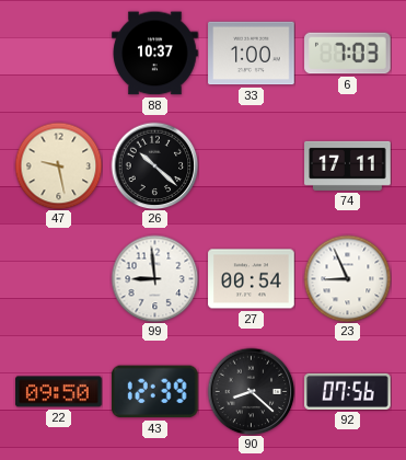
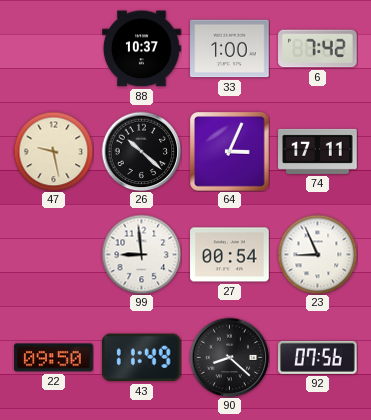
6: 7:03 -> 7:42 (318, 49)
64: none -> 3:04 (230, 152)
43: 12:39 -> 11:49 (141, 358)
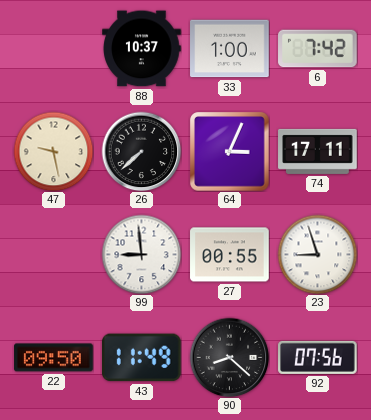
26: 10:22 -> 7:38 (141, 151)
27: 00:54 -> 00:55 (230, 255)
23: 8:56 -> 8:57 (317, 254)
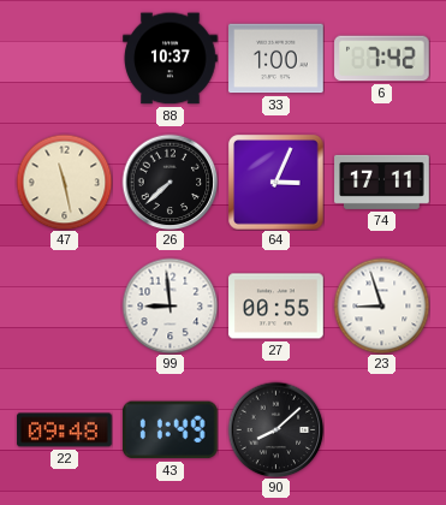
47: 9:28 -> 11:28 (64, 182)
22: 09:50 -> 09:48 (65, 430)
90: 8:22 -> 8:08 (275, 429)
92: 07:56 -> none (318, 357)
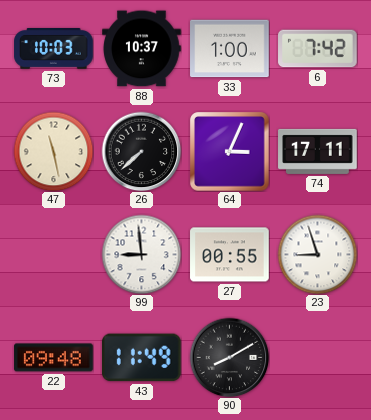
73: none -> 10:03 (54, 49)
90: 8:08 -> 8:10 (229, 357)
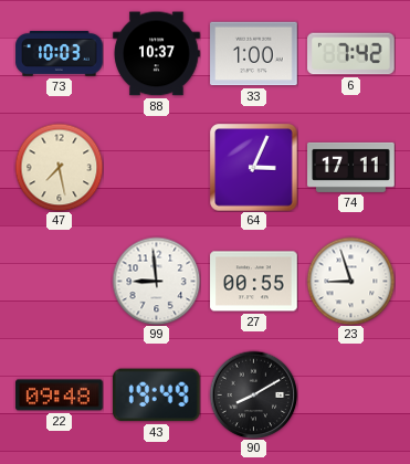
47: 11:28 -> 7:28 (59, 167)
26: 7:38 -> none (141, 151)
43: 11:49 -> 19:49 (156, 396)
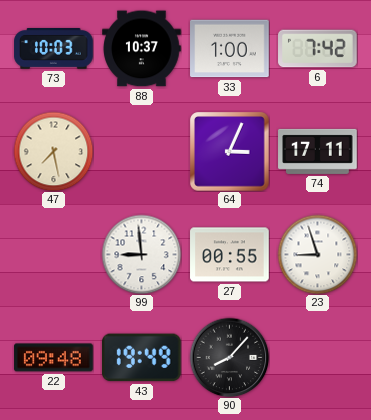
90: 8:10 -> 8:07 (229, 357)
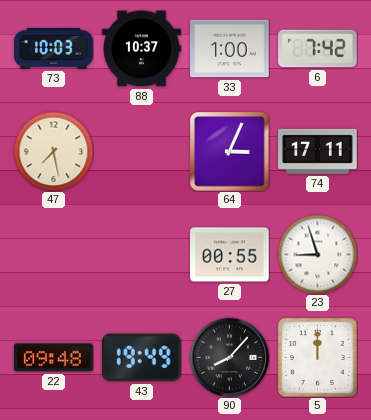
99: 8:59 -> none (141, 254)
5: none -> 12:00 (317, 357)
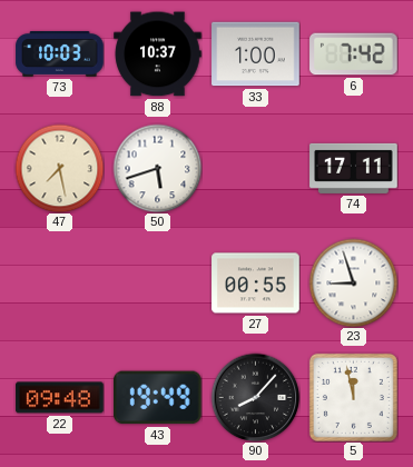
50: none -> 5:42 (157, 168)
64: 3:04 -> none (230, 152)
5: 12:00 -> 11:58 (353, 397)
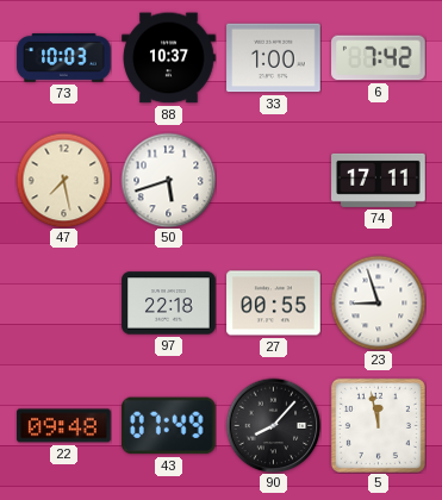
97: none -> 22:18 (169, 304)
43: 19:49 -> 07:49 (168, 426)
